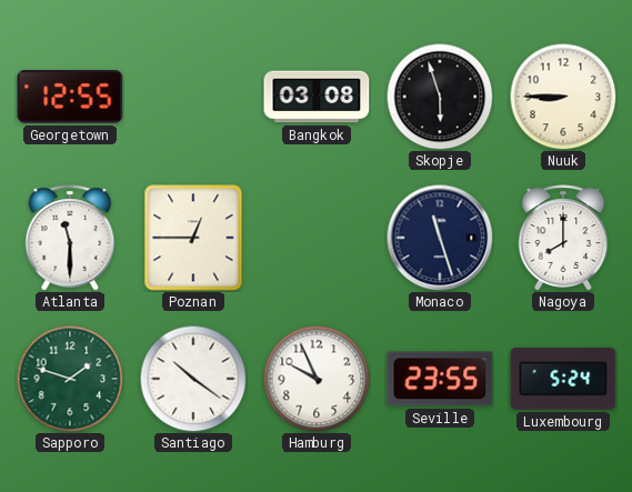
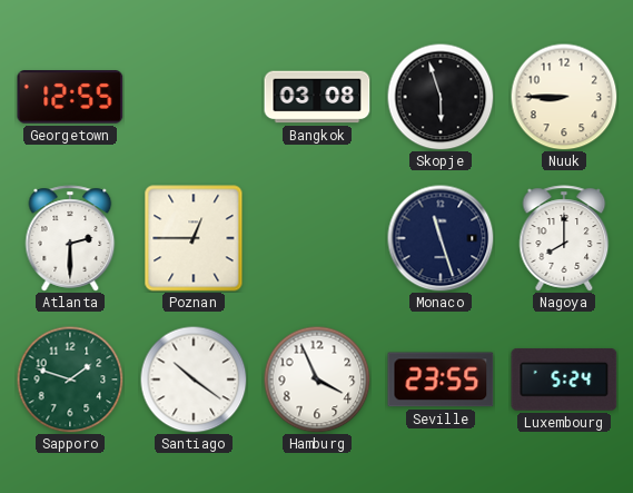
Atlanta: 11:30 -> 2:30 (70, 238)
Hamburg: 9:56 -> 3:56 (317, 379)
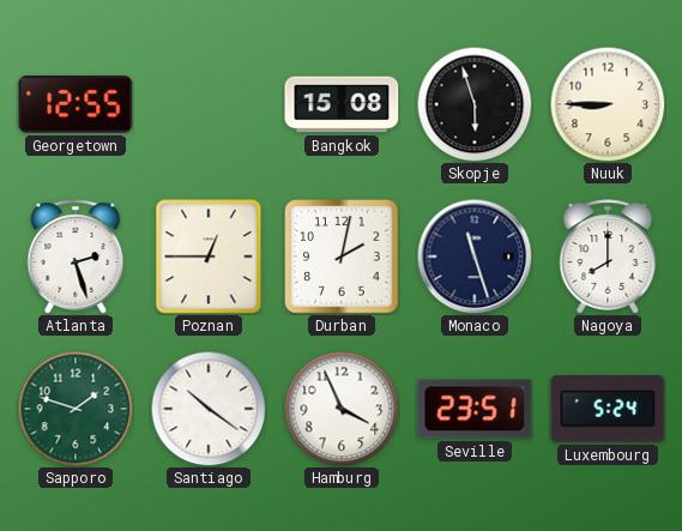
Bangkok: 03:08 -> 15:08 (342, 104)
Atlanta: 2:30 -> 2:27 (76, 257)
Durban: none -> 2:02 (342, 257)
Seville: 23:55 -> 23:51 (475, 409)
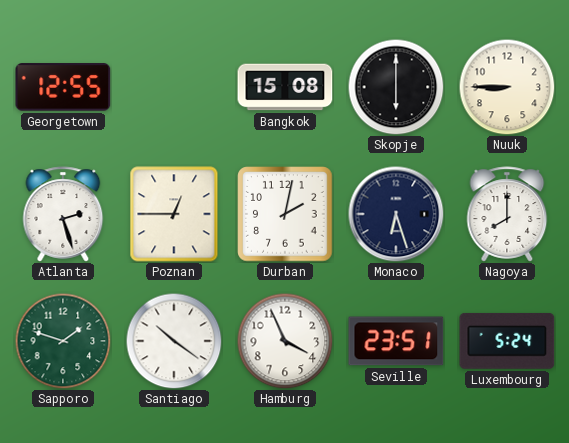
Skopje: 5:57 -> 6:00 (396, 87)
Monaco: 11:27 -> 6:27 (396, 214)
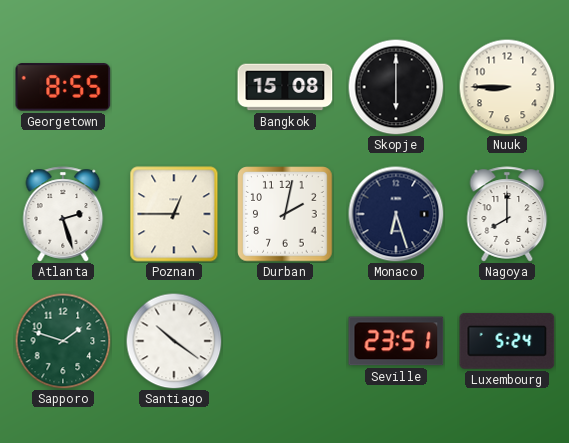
Georgetown: 12:55 -> 8:55 (63, 87)
Hamburg: 3:56 -> none (285, 341)
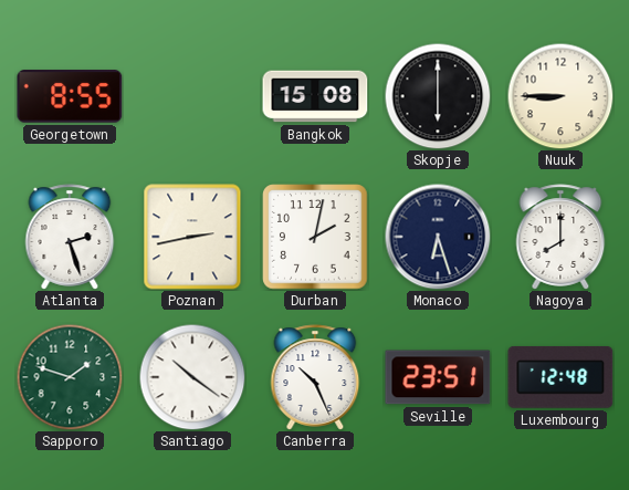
Poznan: 12:45 -> 2:43 (192, 237)
Canberra: none -> 10:26 (315, 377)
Luxembourg: 5:24 -> 12:48 (560, 377)
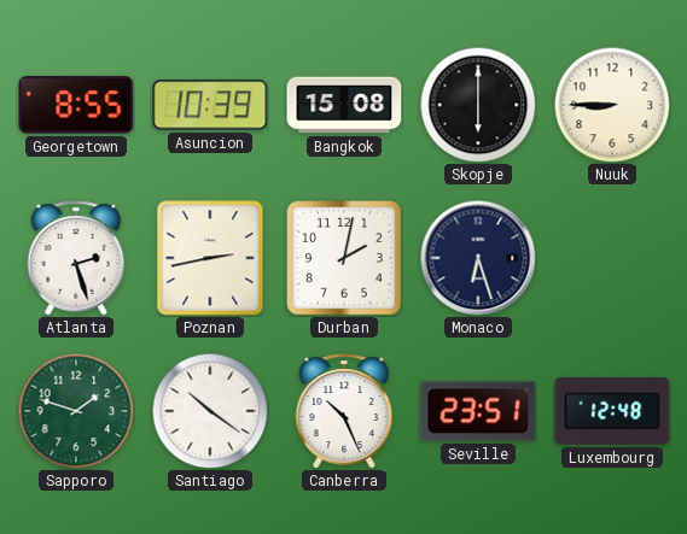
Asuncion: none -> 10:39 (210, 105)
Nagoya: 8:00 -> none (560, 237)
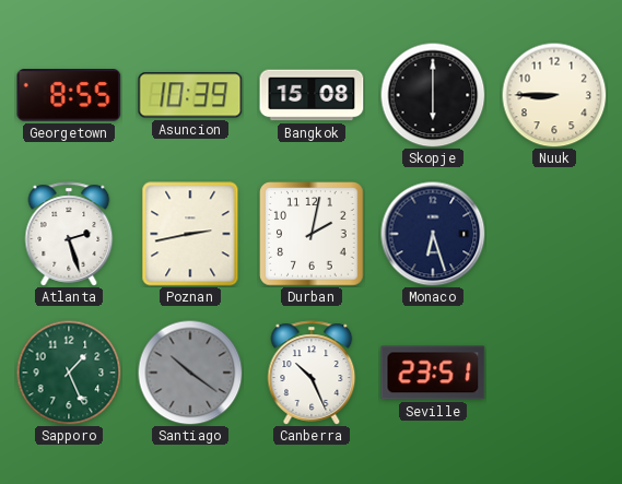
Sapporo: 1:48 -> 1:26 (69, 373)
Santiago dial: white -> grey (190, 373)
Luxembourg: 12:48 -> none (612, 411)
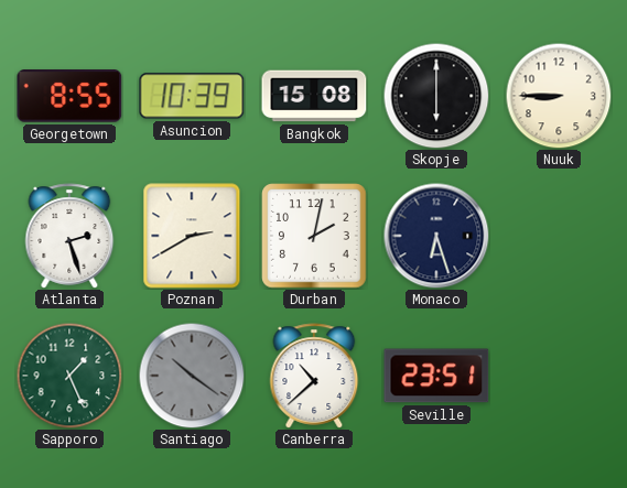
Poznan: 2:43 -> 2:40 (192, 236)
Canberra: 10:26 -> 10:38 (314, 376)
